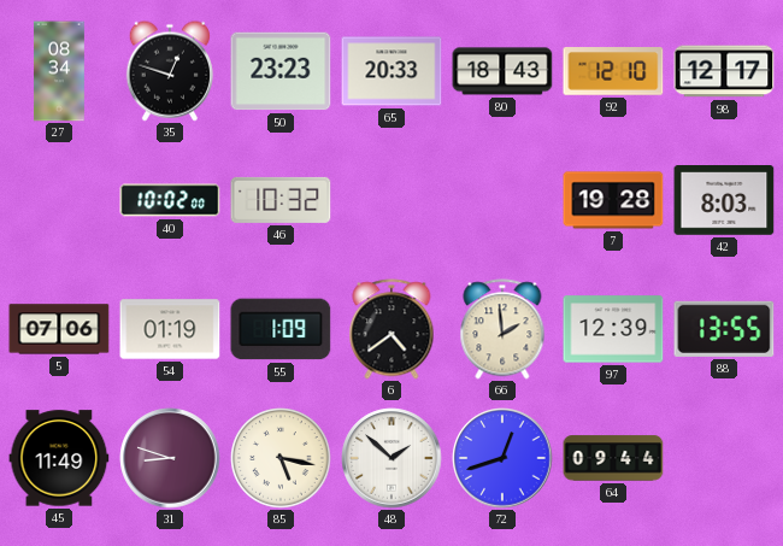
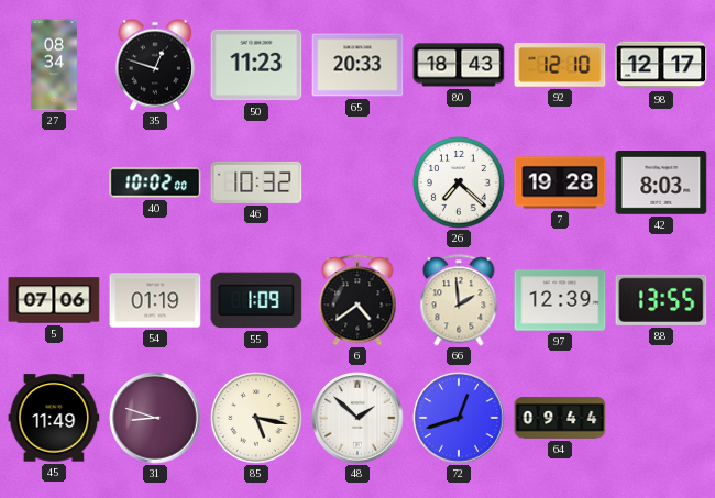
50: 23:23 -> 11:23 (256, 65)
26: none -> 7:22 (460, 184)
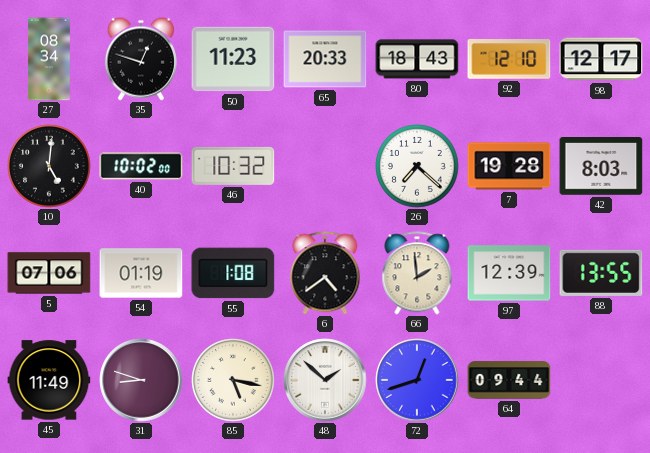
10: none -> 5:01 (50, 167)
55: 1:09 -> 1:08 (233, 273)
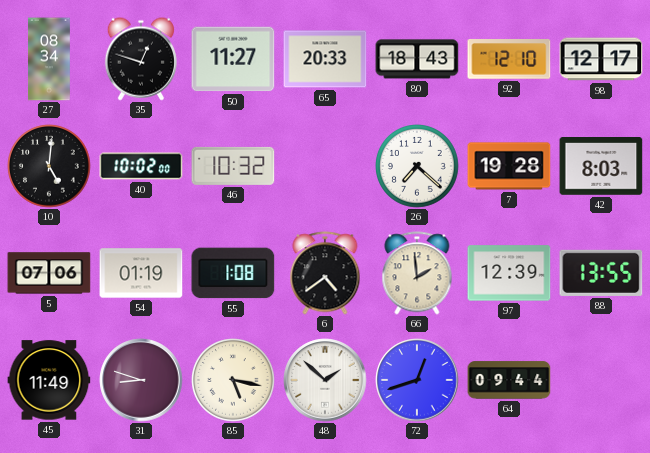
50: 11:23 -> 11:27 (233, 59)
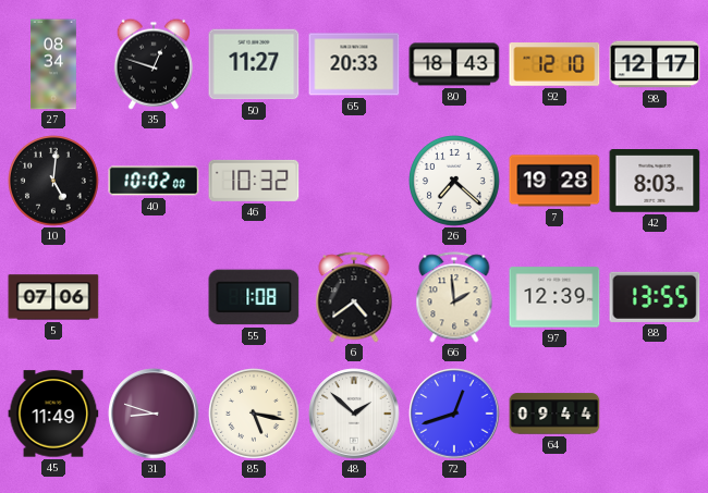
54: 01:19 -> none (141, 273)
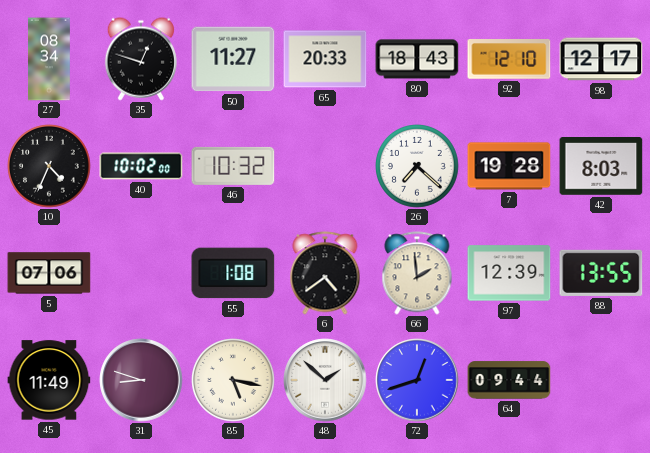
10: 5:01 -> 4:34 (50, 167)
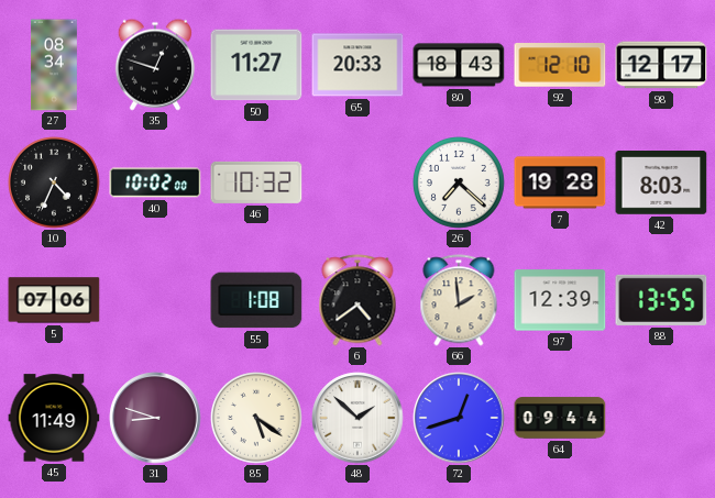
85: 5:17 -> 5:21 (257, 419)
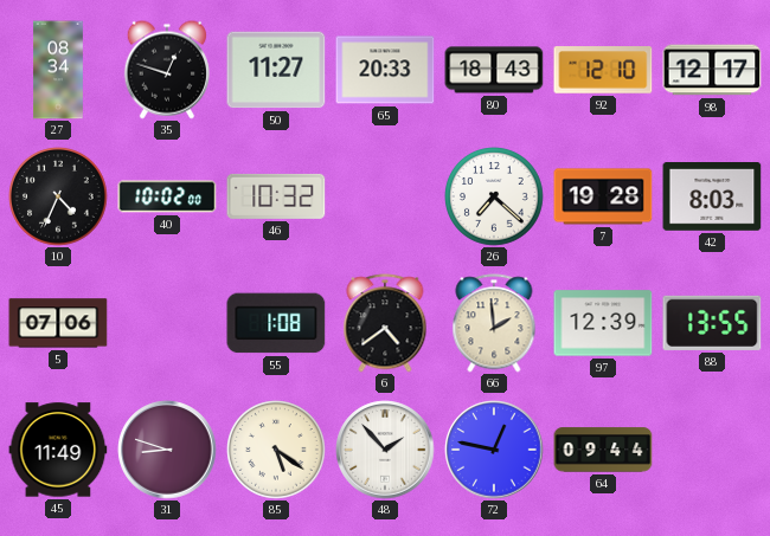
48: 1:52 -> 1:53 (385, 450)
72: 12:42 -> 12:47 (494, 450)
